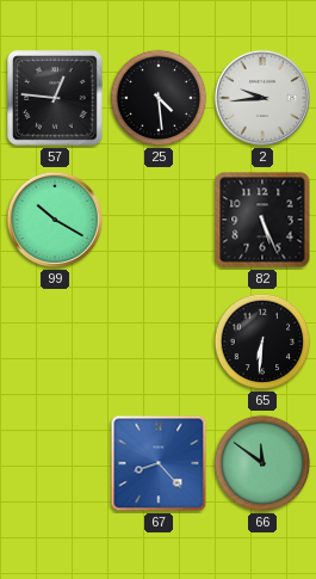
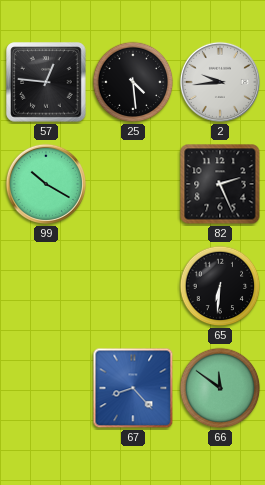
82: 5:26 -> 2:26 (220, 184)
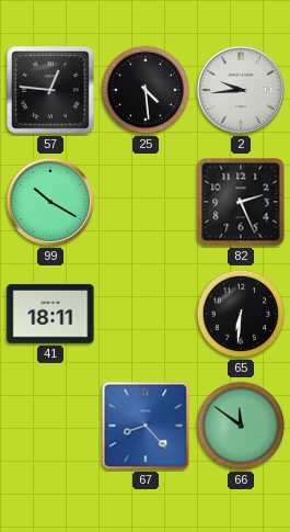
41: none -> 18:11 (50, 314)
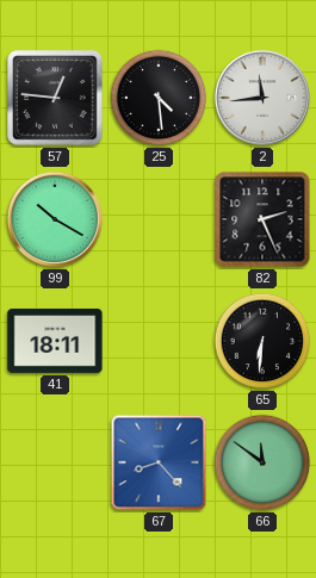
2: 9:44 -> 11:44 (262, 98)
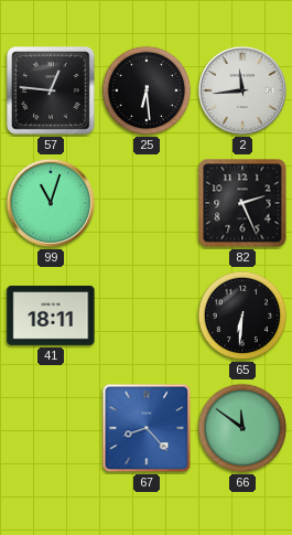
25: 4:29 -> 6:29 (147, 90)
99: 10:20 -> 11:03 (51, 203)
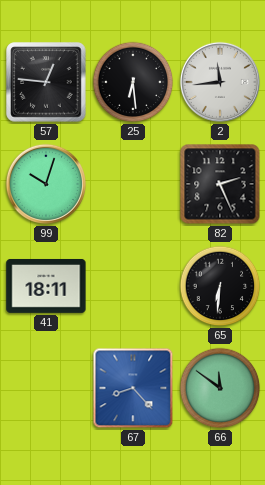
99: 11:03 -> 10:03 (46, 184)
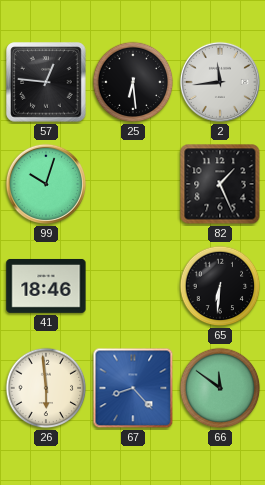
82: 2:26 -> 1:26 (220, 184)
41: 18:11 -> 18:46 (46, 286)
26: none -> 5:59 (46, 388)
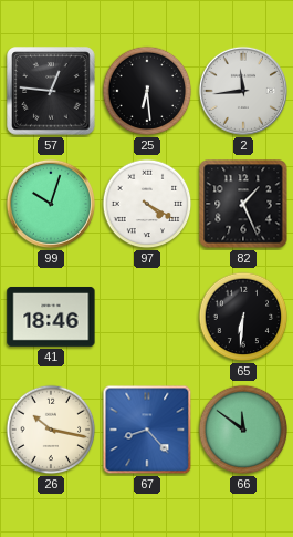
97: none -> 4:20 (147, 204)
26: 5:59 -> 10:17 (51, 430)
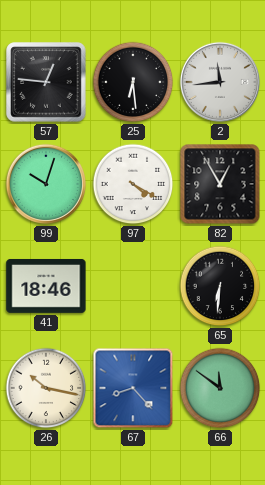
82: 1:26 -> 12:55 (220, 184)
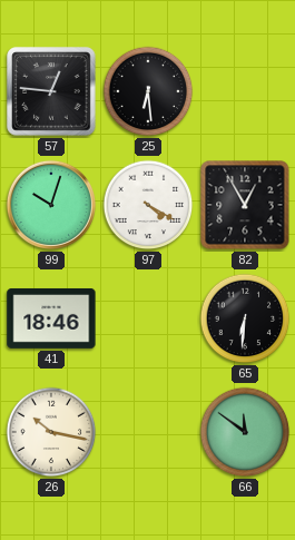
2: 11:44 -> none (220, 82)
67: 8:23 -> none (133, 388)
